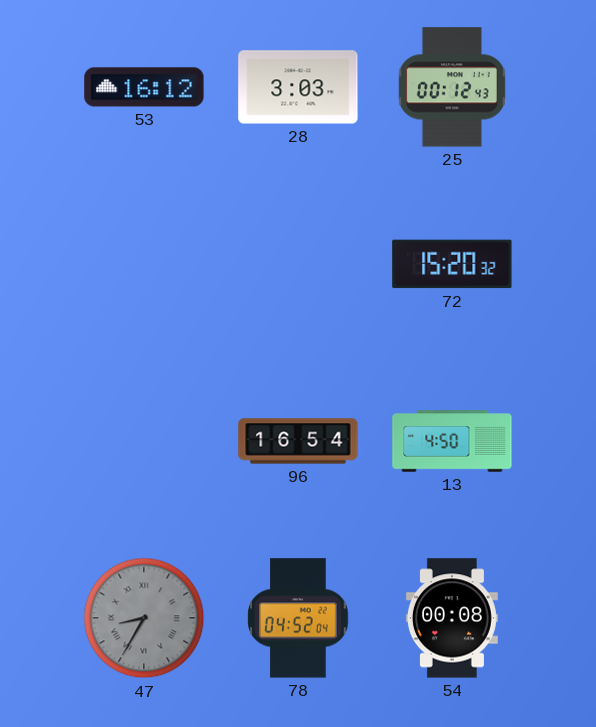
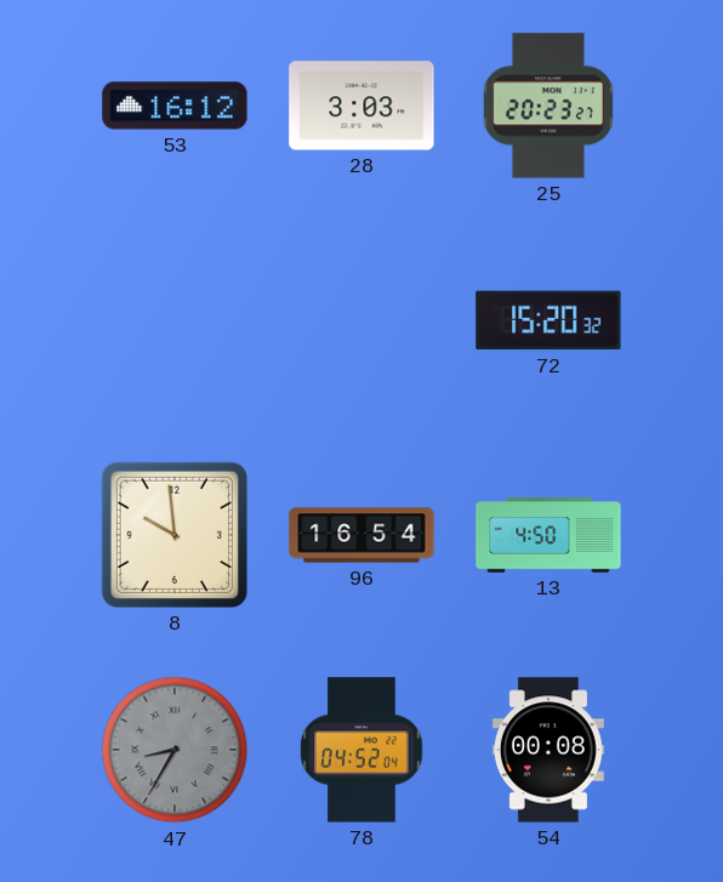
25: 00:12 -> 20:23 (548, 106)
8: none -> 9:59 (175, 535)
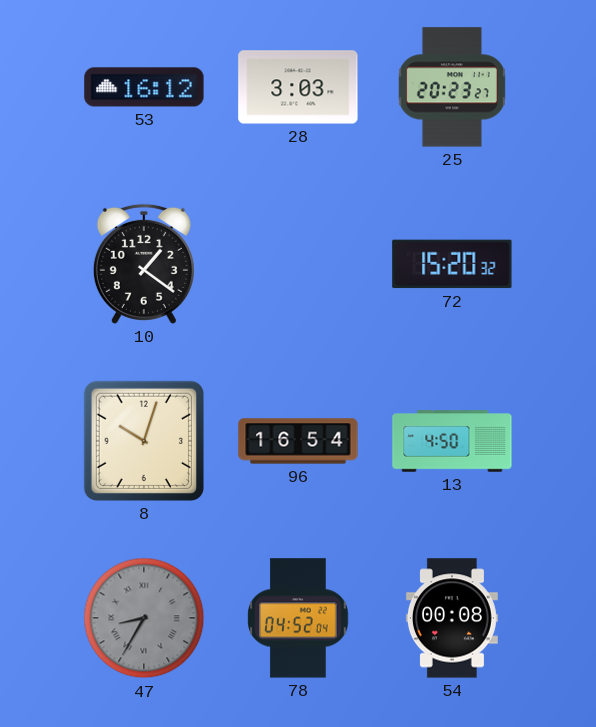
10: none -> 1:21 (144, 264)
8: 9:59 -> 10:03 (144, 441)
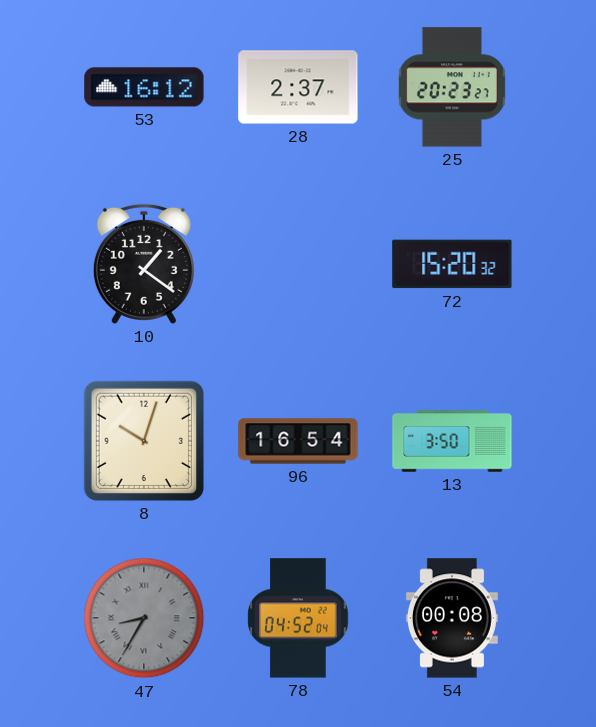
28: 3:03 -> 2:37 (298, 87)
13: 4:50 -> 3:50 (452, 441)
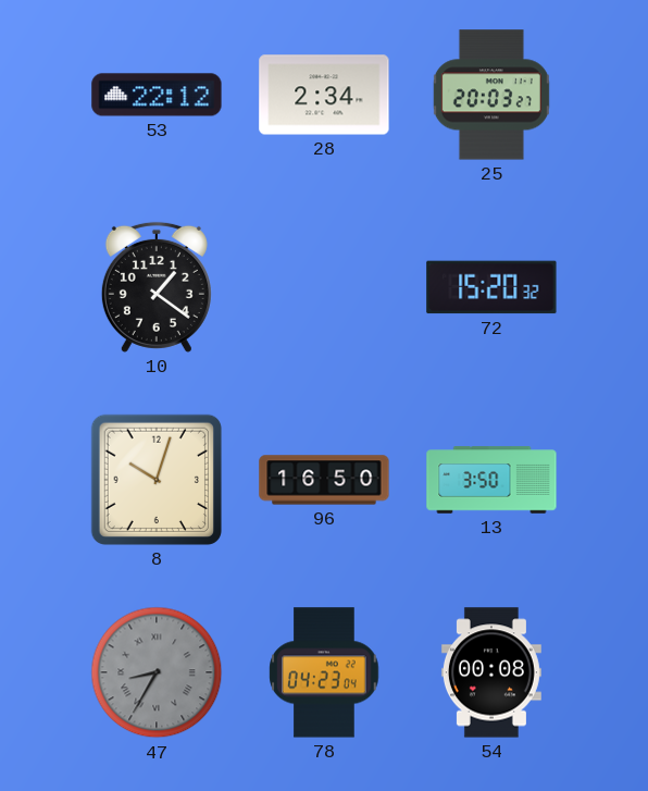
53: 16:12 -> 22:12 (157, 95)
28: 2:37 -> 2:34 (324, 95)
25: 20:23 -> 20:03 (491, 95)
96: 16:54 -> 16:50 (324, 480)
78: 04:52 -> 04:23 (324, 672)
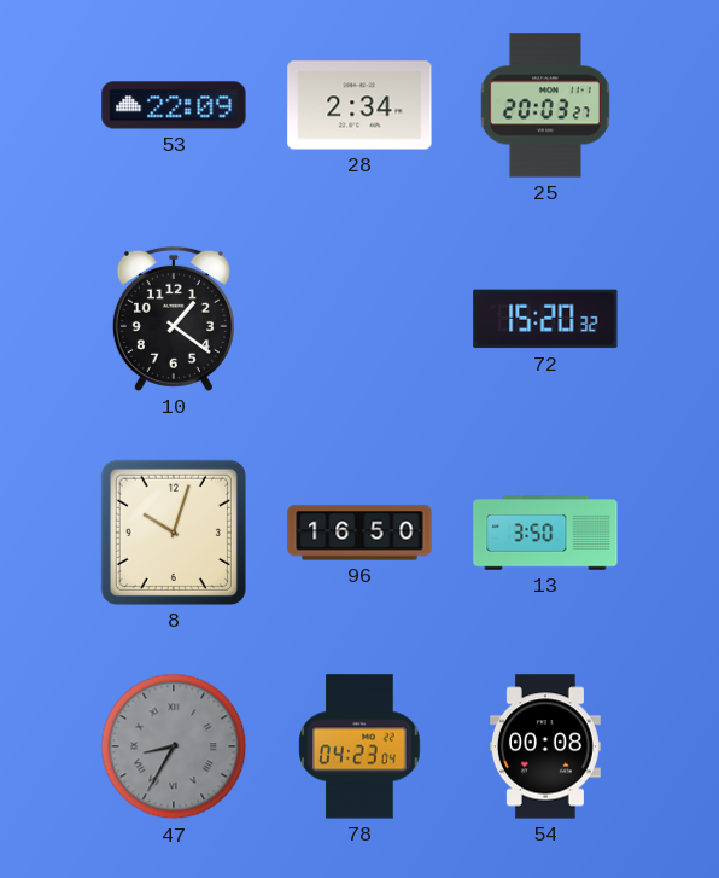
53: 22:12 -> 22:09 (174, 105)
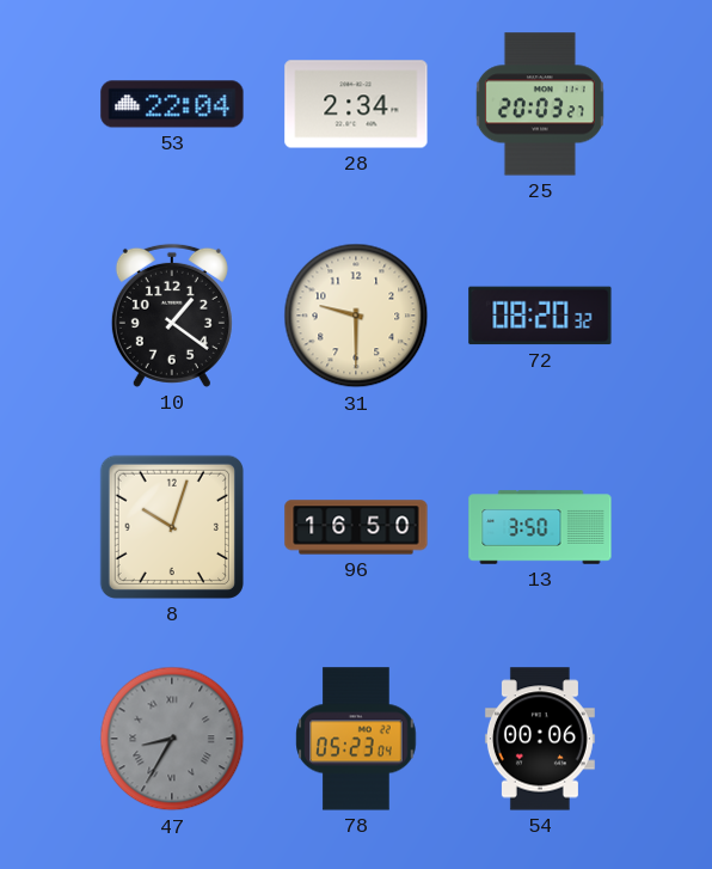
53: 22:09 -> 22:04 (172, 104)
31: none -> 9:30 (356, 316)
72: 15:20 -> 08:20 (540, 316)
78: 04:23 -> 05:23 (356, 739)
54: 00:08 -> 00:06 (540, 739)
